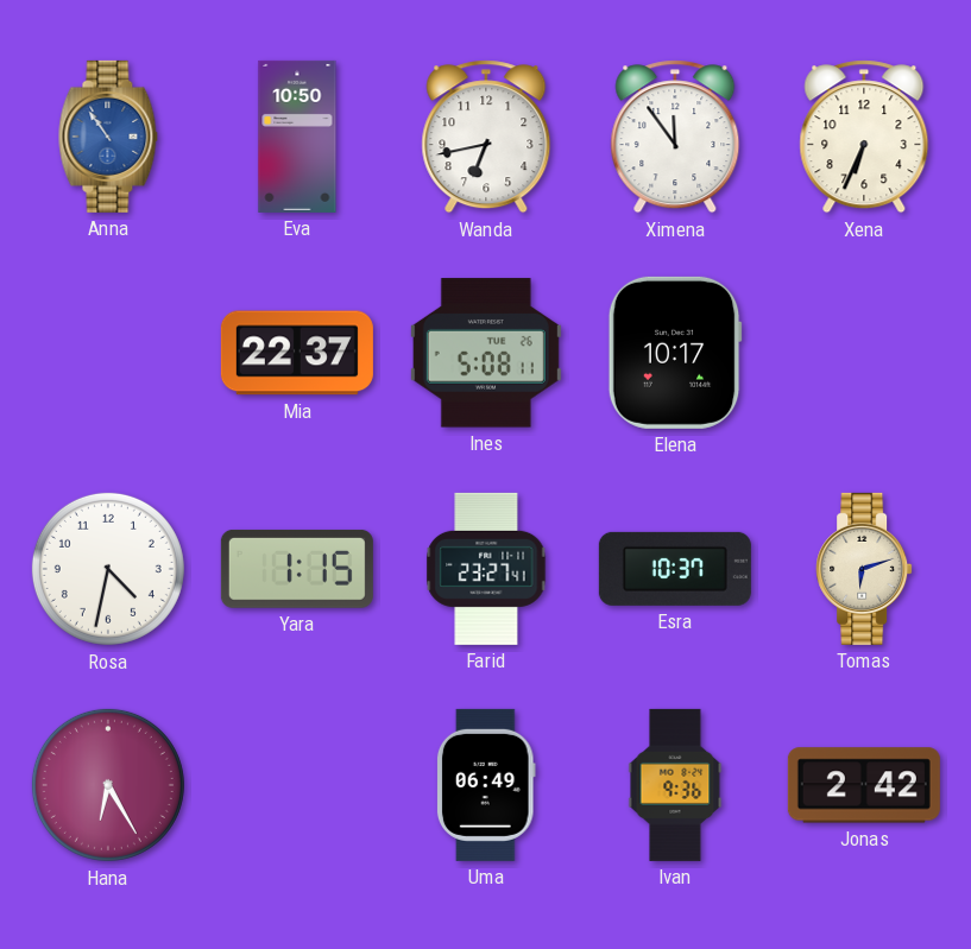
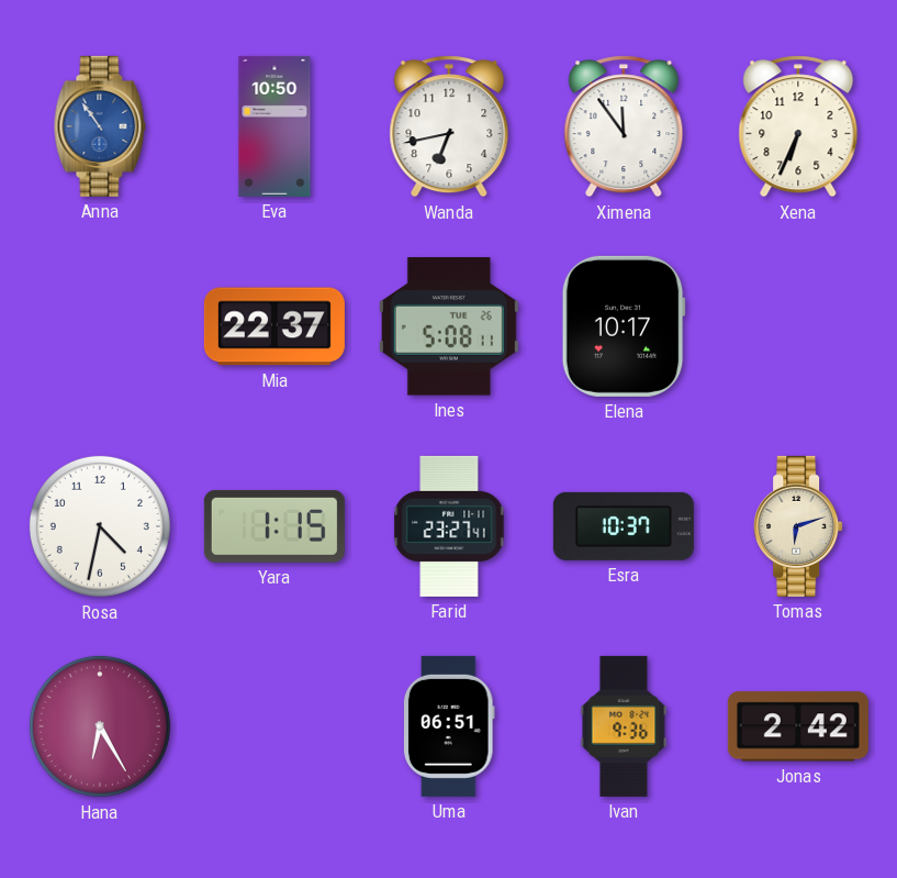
Uma: 06:49 -> 06:51 (449, 726)
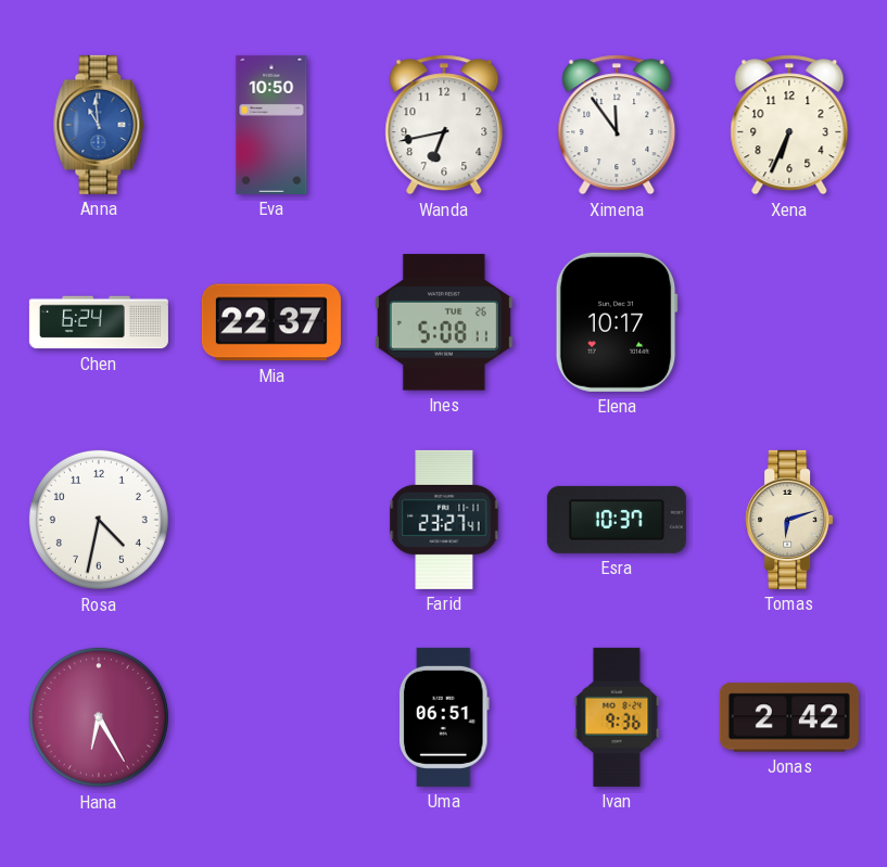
Anna: 10:54 -> 10:59 (99, 125)
Chen: none -> 6:24 (99, 322)
Yara: 1:15 -> none (274, 526)
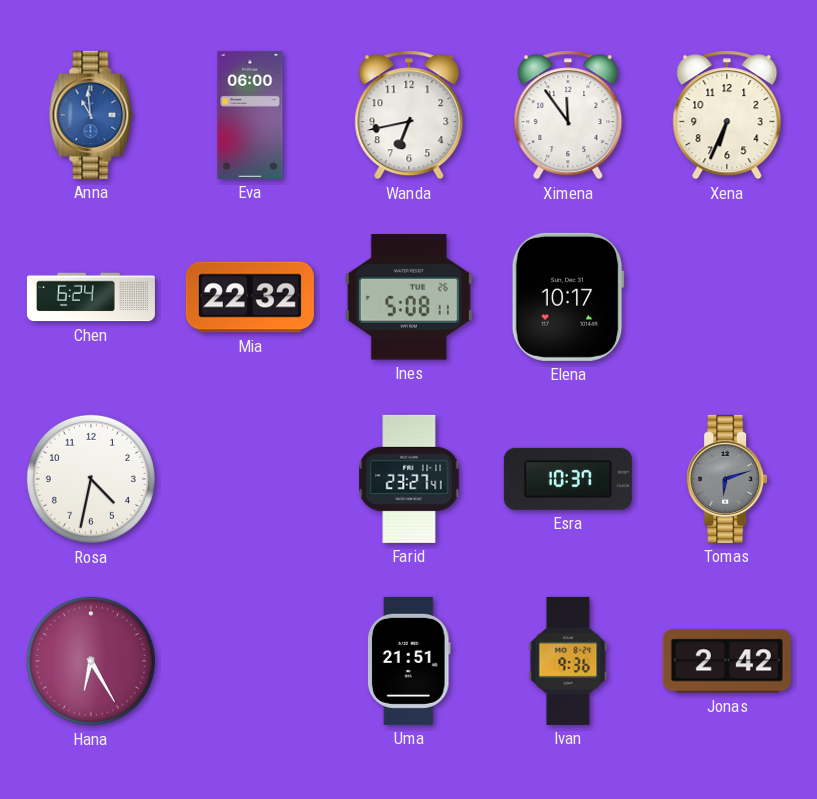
Eva: 10:50 -> 06:00 (250, 115)
Mia: 22:37 -> 22:32 (250, 297)
Tomas dial: cream -> grey (727, 479)
Uma: 06:51 -> 21:51 (409, 661)
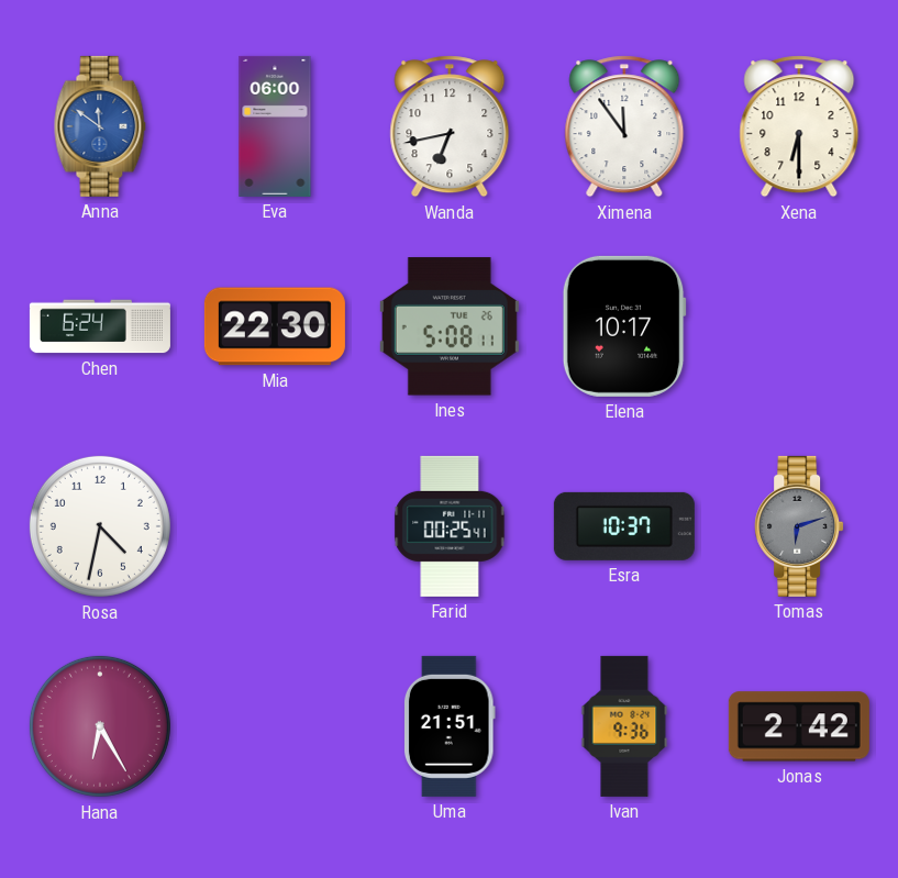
Anna: 10:59 -> 11:51 (100, 126)
Xena: 6:34 -> 6:30 (799, 126)
Mia: 22:32 -> 22:30 (275, 326)
Farid: 23:27 -> 00:25 (450, 526)
